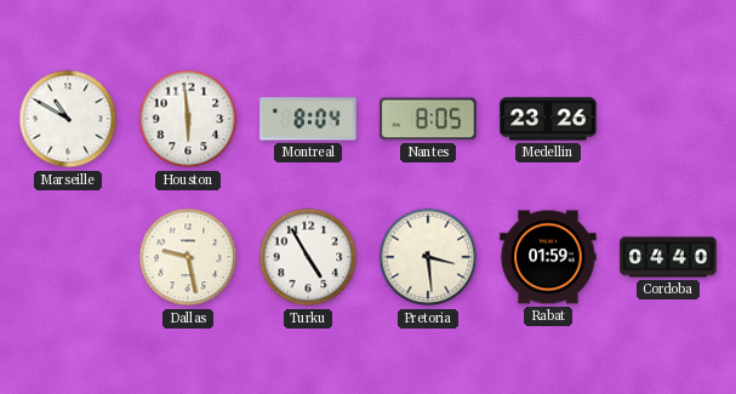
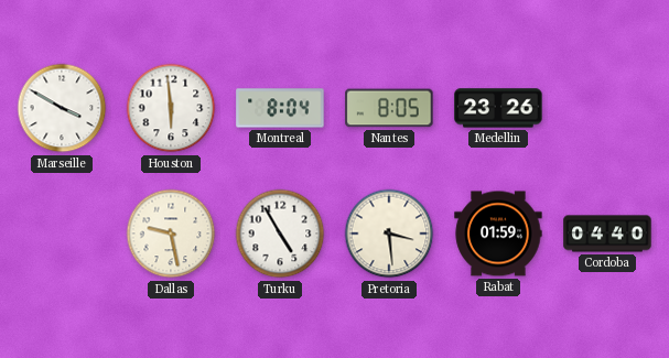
Marseille: 10:50 -> 3:50 (62, 108)
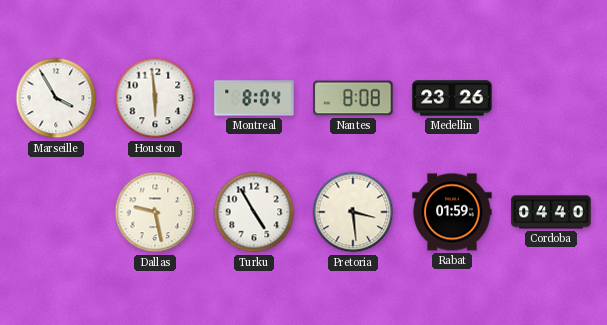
Marseille: 3:50 -> 3:55 (56, 98)
Nantes: 8:05 -> 8:08 (353, 98)
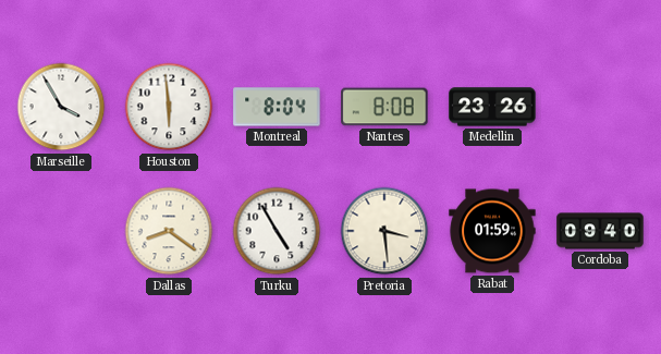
Dallas: 9:28 -> 8:21 (169, 231)
Cordoba: 04:40 -> 09:40 (600, 231)
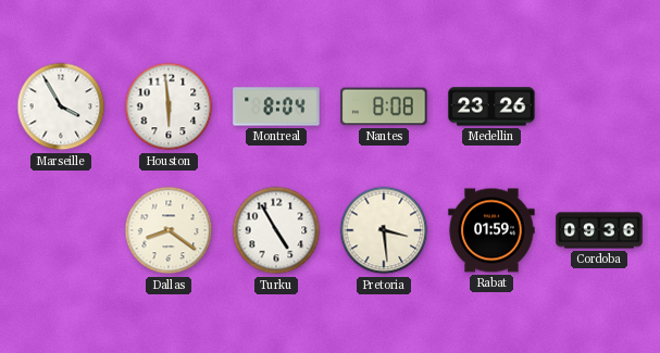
Cordoba: 09:40 -> 09:36 (599, 230)
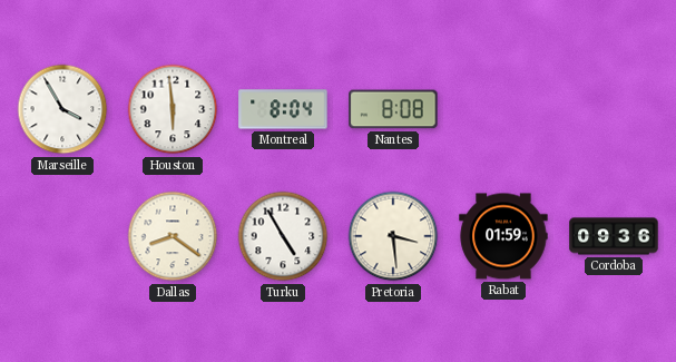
Medellin: 23:26 -> none (491, 106)
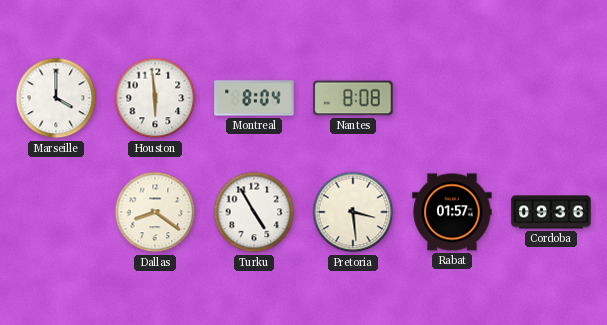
Marseille: 3:55 -> 4:00 (56, 98)
Rabat: 01:59 -> 01:57 (452, 212)
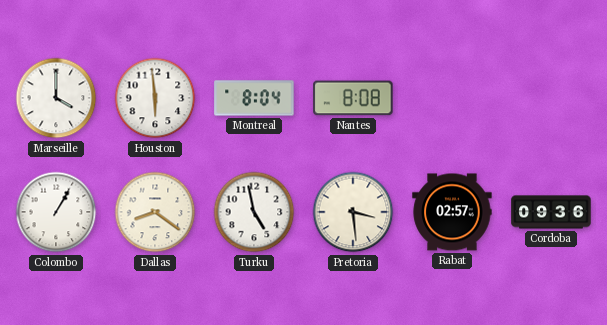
Colombo: none -> 1:05 (56, 212)
Turku: 4:55 -> 4:58 (254, 212)
Rabat: 01:57 -> 02:57 (452, 212)
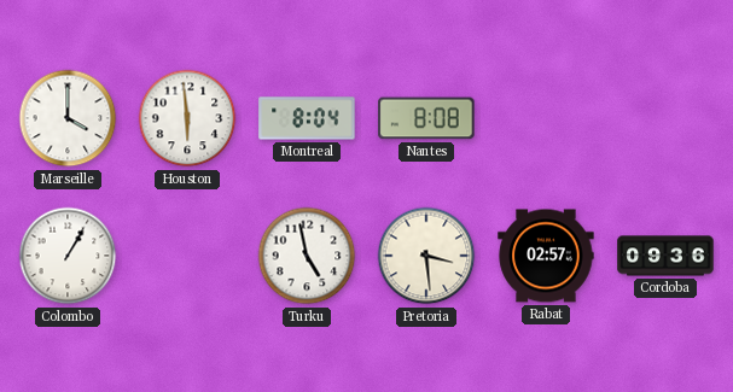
Dallas: 8:21 -> none (155, 212)
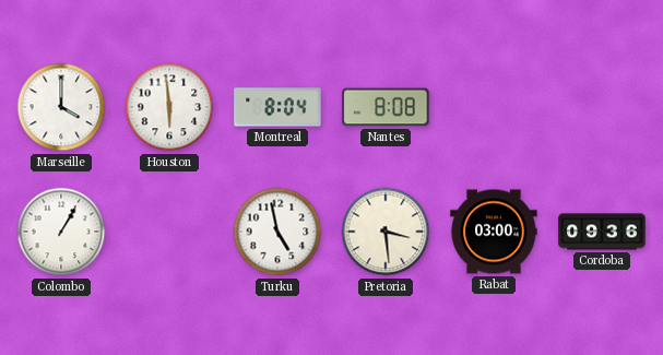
Rabat: 02:57 -> 03:00 (494, 232)
